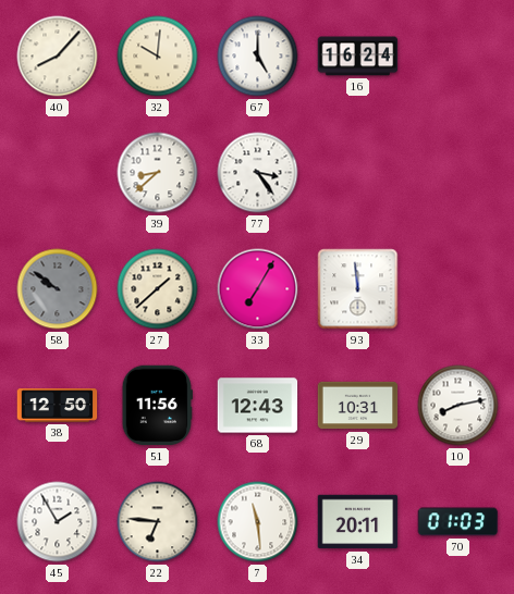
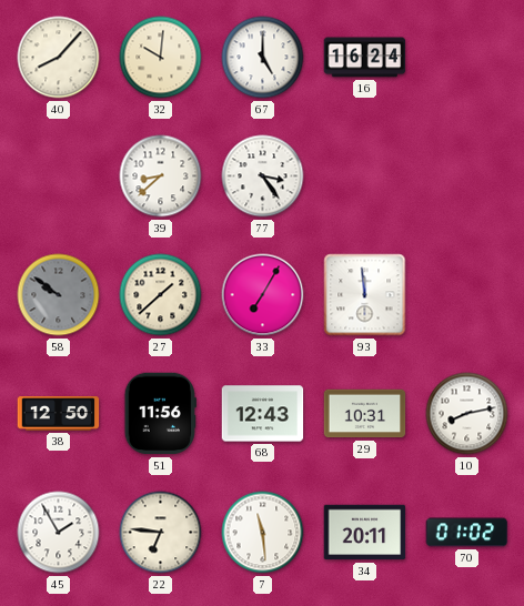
70: 01:03 -> 01:02 (467, 533)
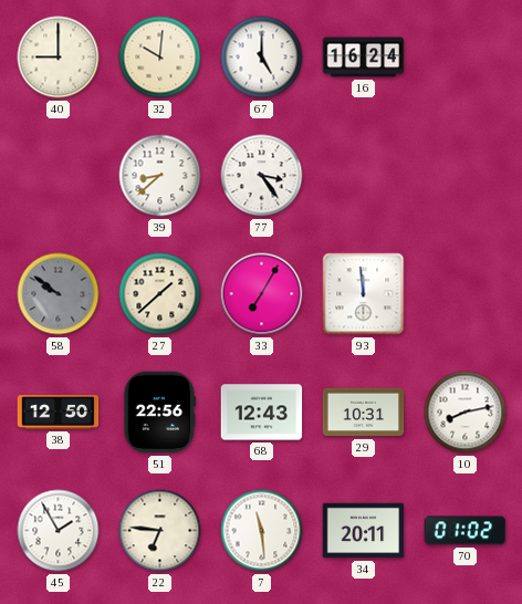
40: 8:07 -> 9:00 (59, 58)
51: 11:56 -> 22:56 (159, 413)
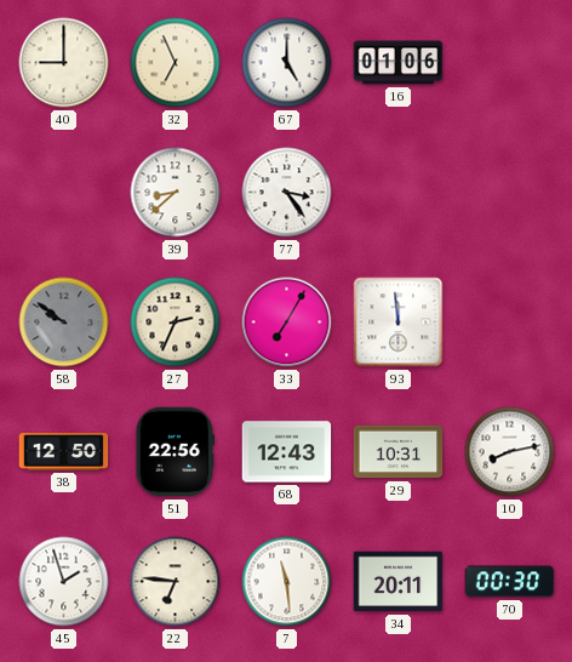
32: 10:01 -> 6:56 (176, 63)
16: 16:24 -> 01:06 (399, 63)
27: 1:38 -> 2:34 (176, 323)
45: 1:55 -> 1:57 (64, 582)
70: 01:02 -> 00:30 (510, 582)
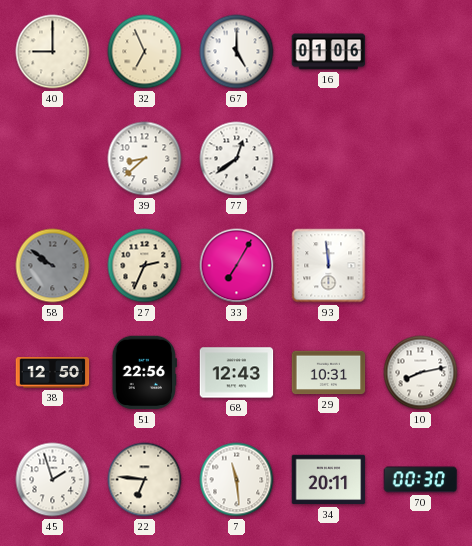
77: 3:24 -> 12:39 (237, 159)
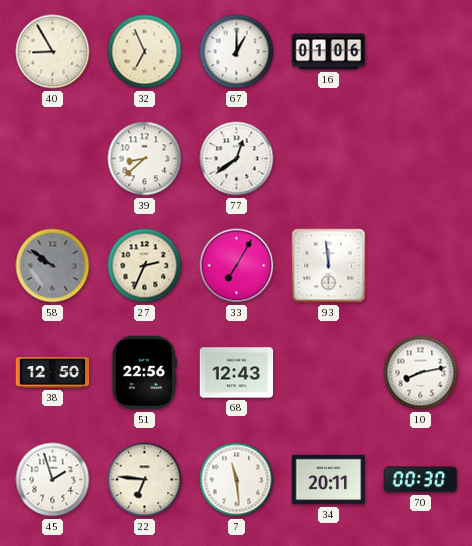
40: 9:00 -> 8:55 (53, 52)
67: 5:00 -> 1:00 (237, 52)
29: 10:31 -> none (329, 373)
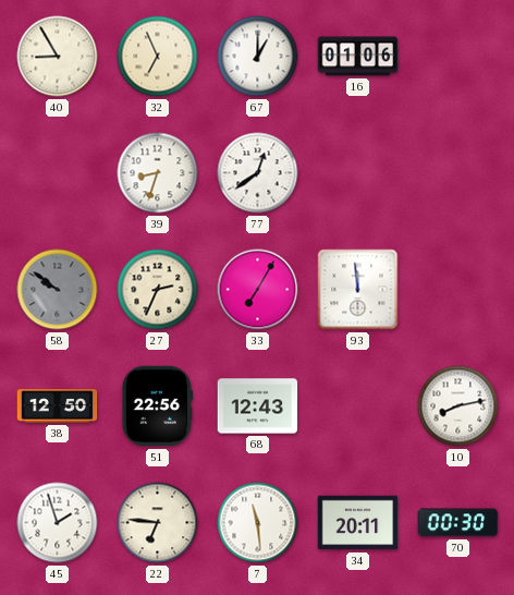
39: 8:38 -> 8:33 (158, 173)
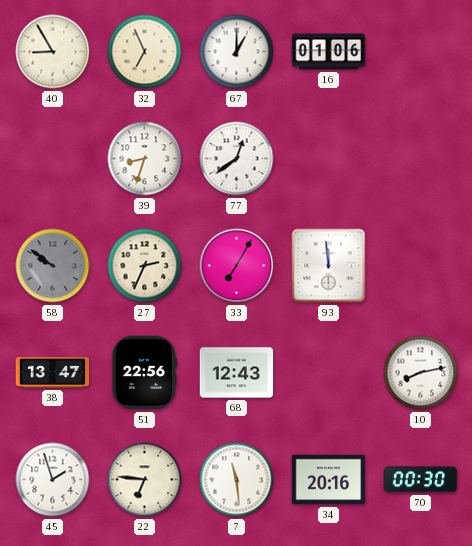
38: 12:50 -> 13:47 (53, 373)
34: 20:11 -> 20:16 (329, 480)
